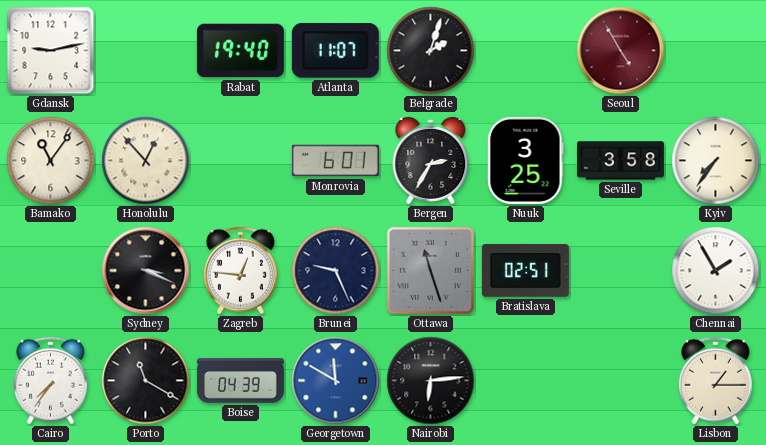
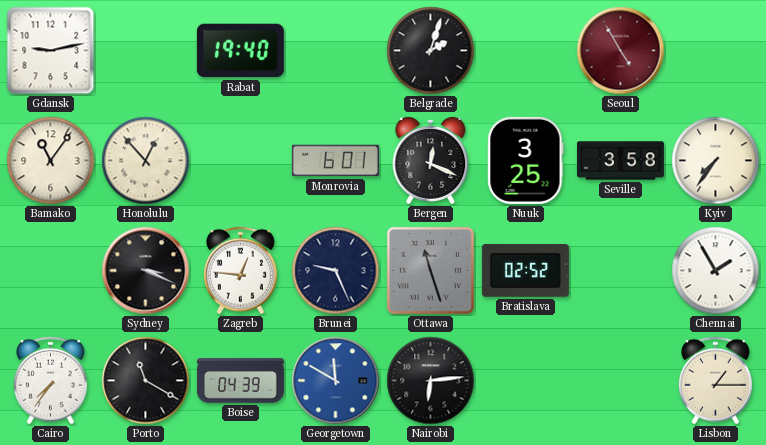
Atlanta: 11:07 -> none (335, 51)
Bergen: 2:35 -> 12:19 (431, 161)
Bratislava: 02:51 -> 02:52 (525, 271)
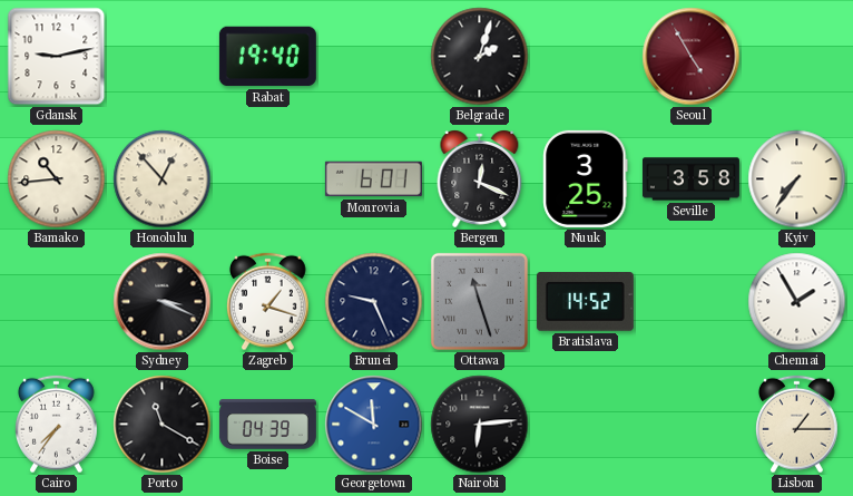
Bamako: 11:06 -> 10:44 (57, 179)
Zagreb: 12:46 -> 1:18 (268, 302)
Bratislava: 02:52 -> 14:52 (585, 302)
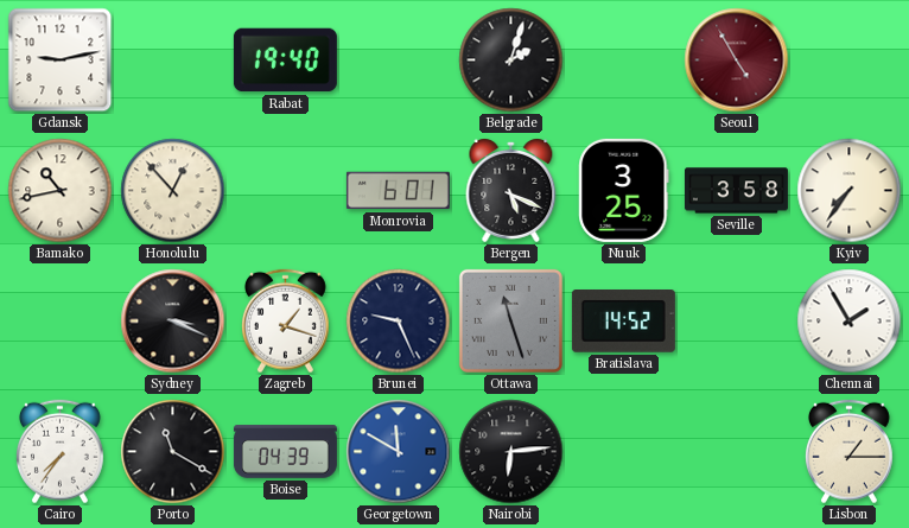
Bamako: 10:44 -> 10:43 (61, 191)
Bergen: 12:19 -> 5:19 (511, 191)
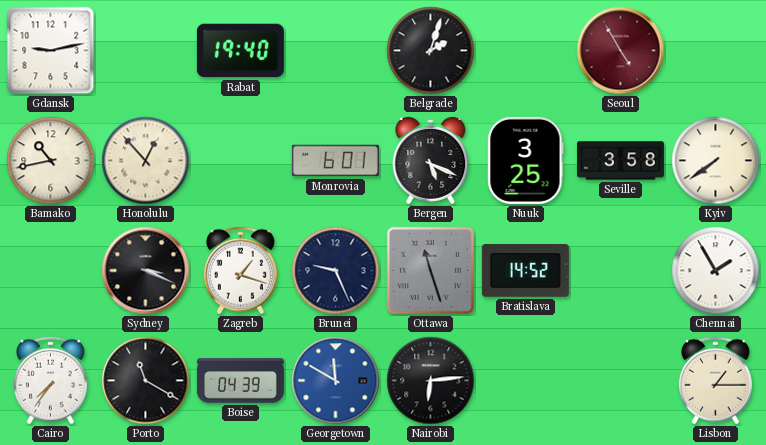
Kyiv: 7:36 -> 7:39 (716, 161)
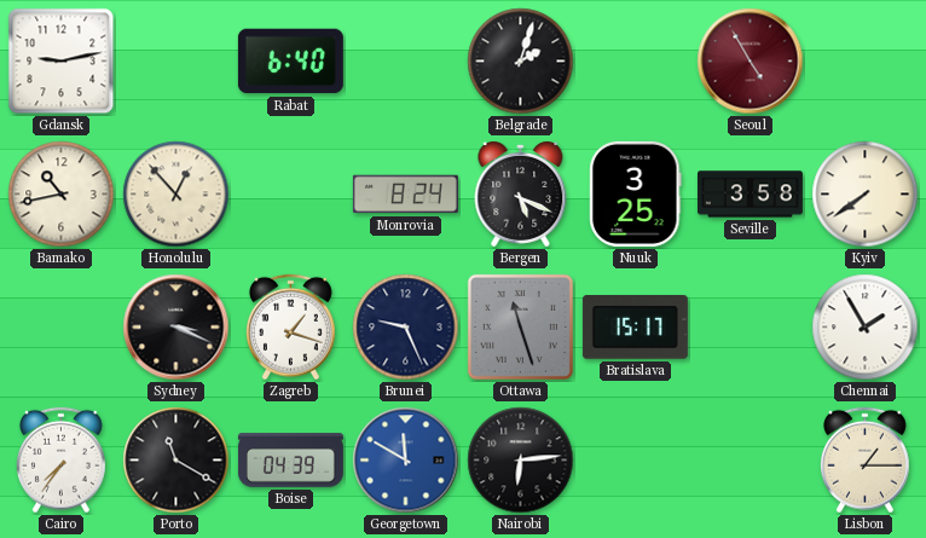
Rabat: 19:40 -> 6:40 (290, 62)
Monrovia: 6:01 -> 8:24 (405, 195)
Bratislava: 14:52 -> 15:17 (635, 328)
